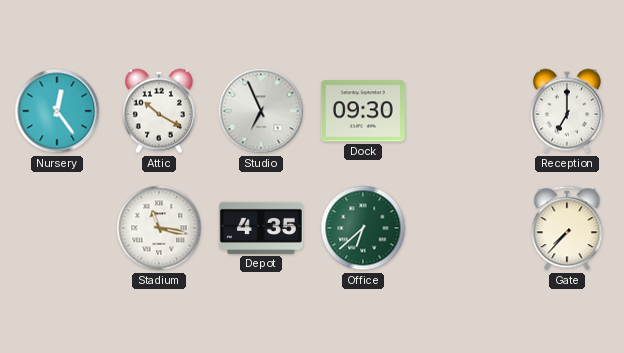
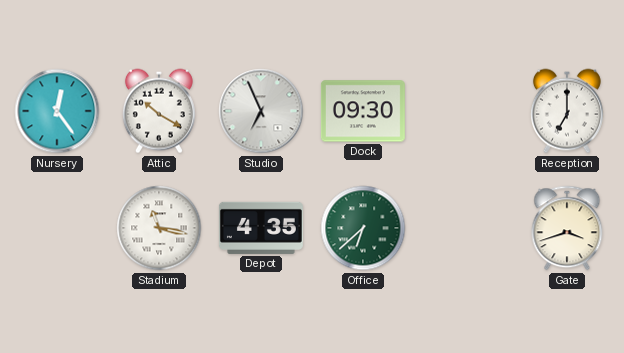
Gate: 7:37 -> 3:42 (567, 228)
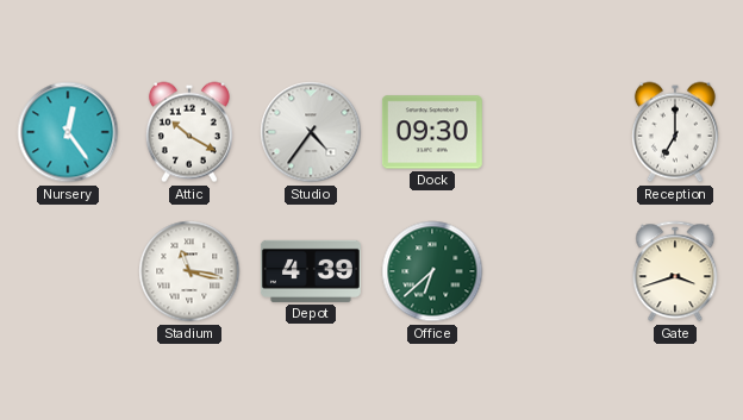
Studio: 6:56 -> 4:36 (311, 132)
Depot: 4:35 -> 4:39 (311, 271)
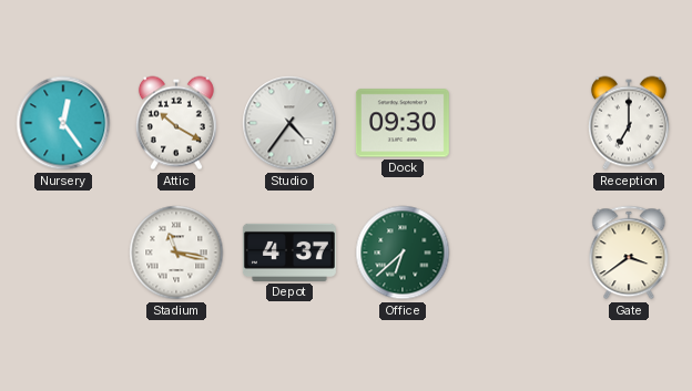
Depot: 4:39 -> 4:37 (289, 253)
Gate: 3:42 -> 3:39 (629, 253)
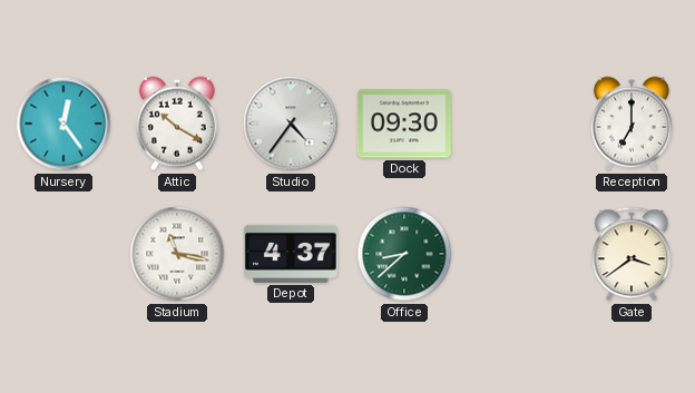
Office: 6:38 -> 8:38 (404, 254)
